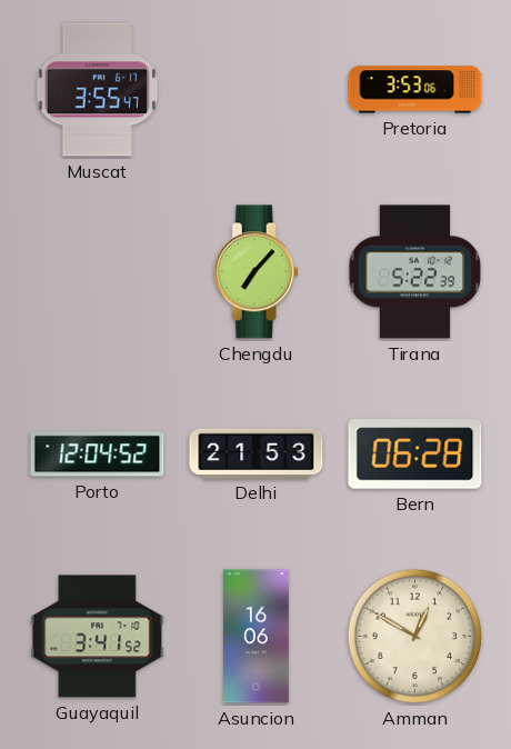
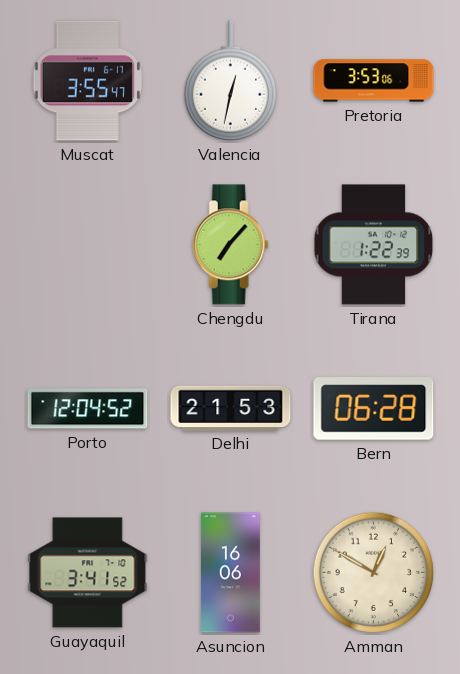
Valencia: none -> 12:32 (230, 81)
Tirana: 5:22 -> 1:22 (374, 245)
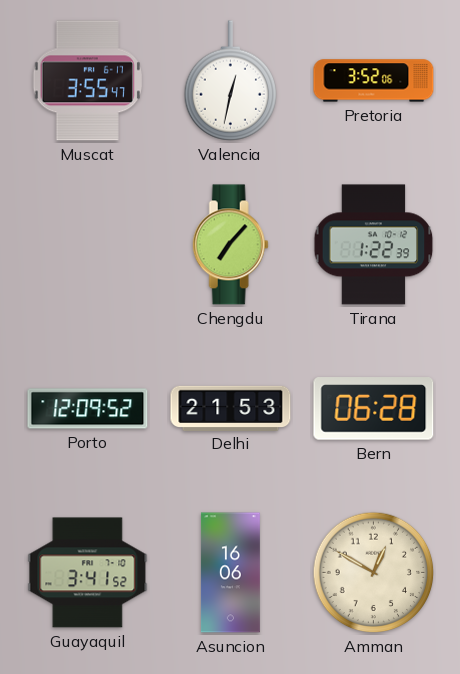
Pretoria: 3:53 -> 3:52 (374, 81)
Porto: 12:04 -> 12:09 (88, 409)
